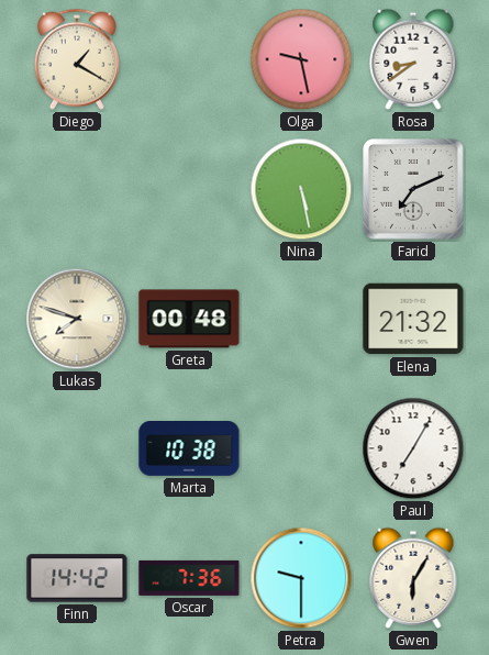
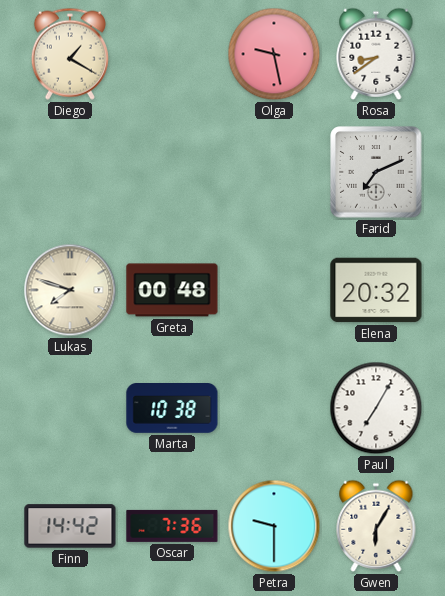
Nina: 5:28 -> none (301, 189)
Elena: 21:32 -> 20:32 (376, 290)
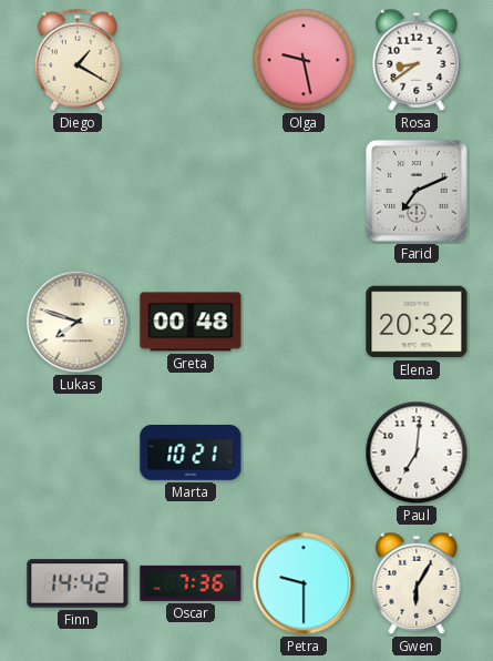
Marta: 10:38 -> 10:21 (191, 454)
Paul: 7:05 -> 7:01 (417, 452)
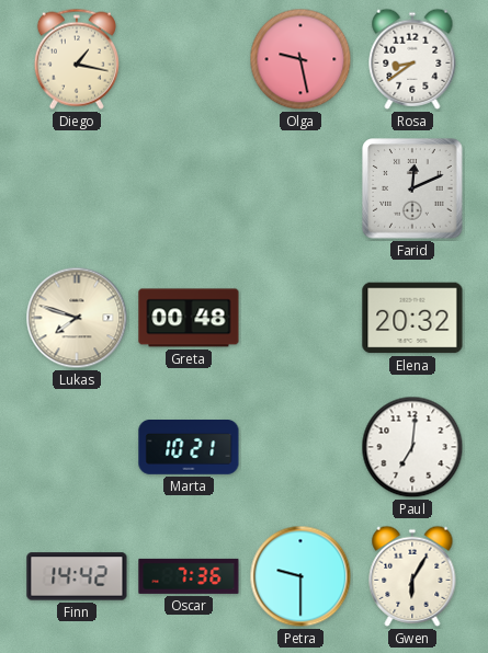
Diego: 1:20 -> 1:17 (77, 59)
Farid: 7:11 -> 12:11 (412, 188)
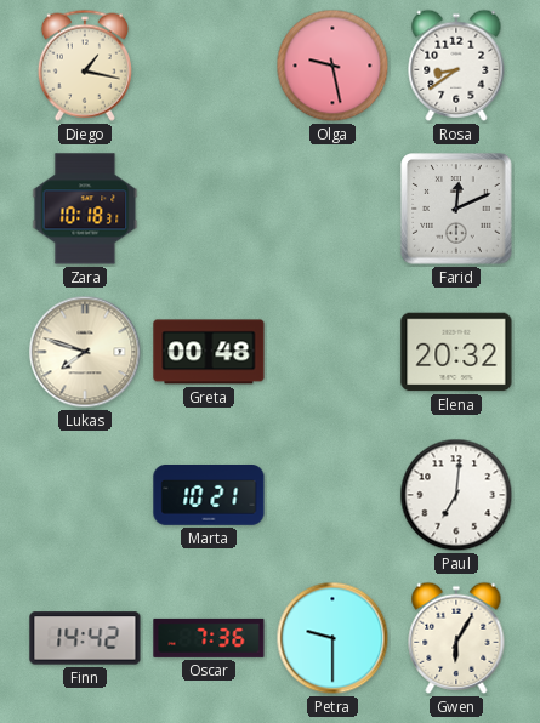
Zara: none -> 10:18 (85, 209)
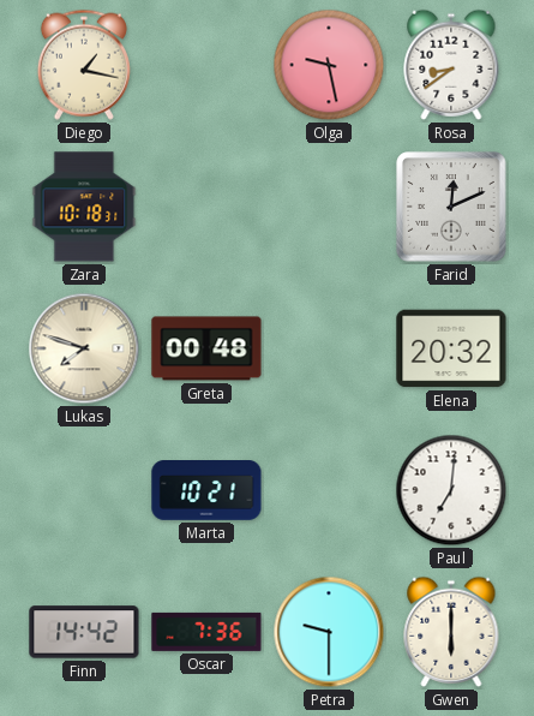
Gwen: 6:05 -> 6:00 (451, 632)
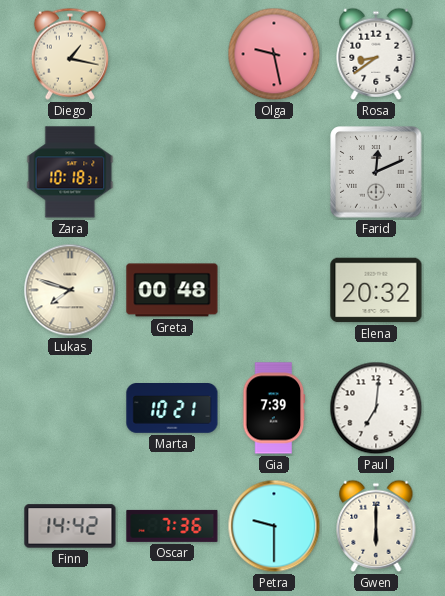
Gia: none -> 7:39 (274, 408)
